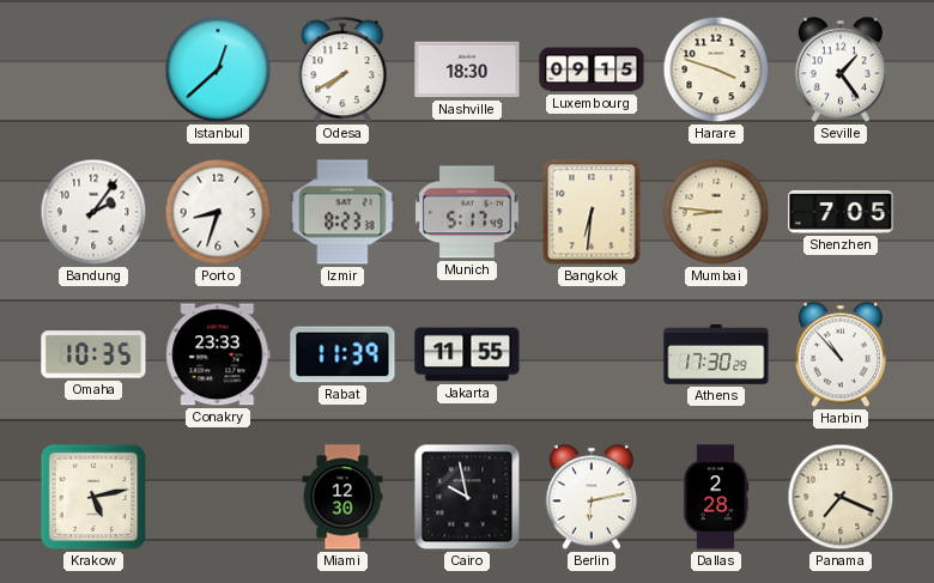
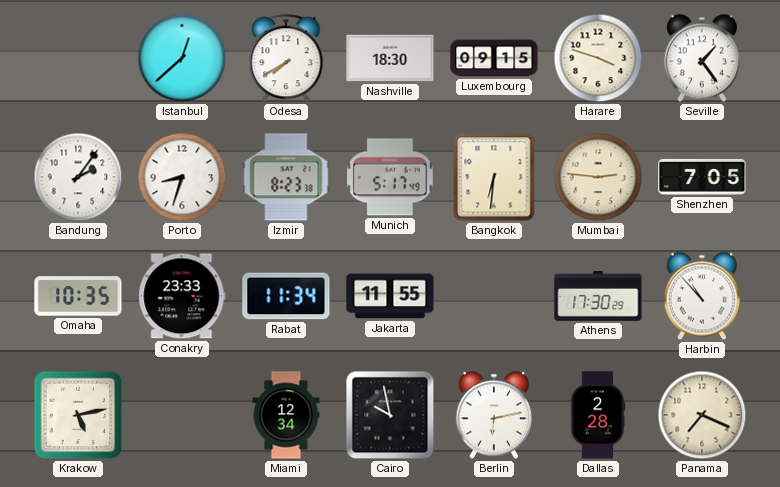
Mumbai: 8:46 -> 2:46 (598, 177)
Rabat: 11:39 -> 11:34 (286, 296)
Miami: 12:30 -> 12:34 (286, 415)
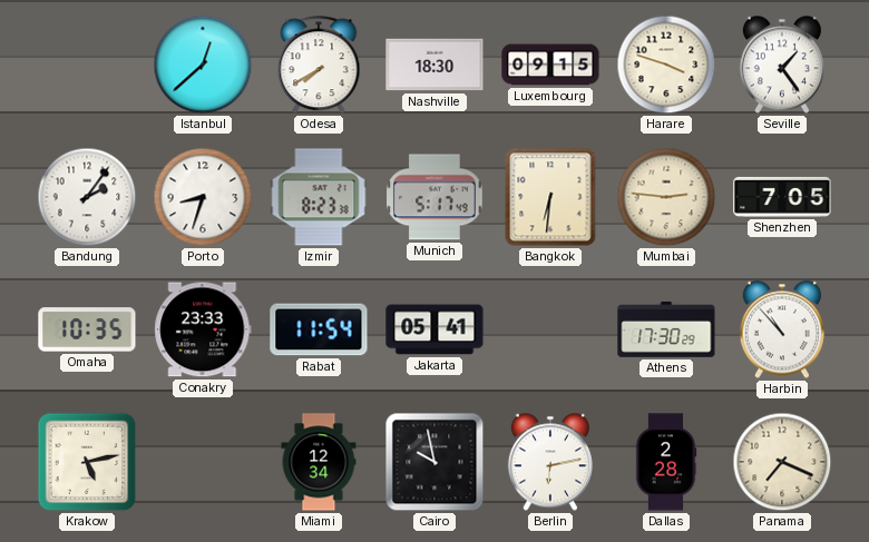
Rabat: 11:34 -> 11:54 (319, 329)
Jakarta: 11:55 -> 05:41 (434, 329)
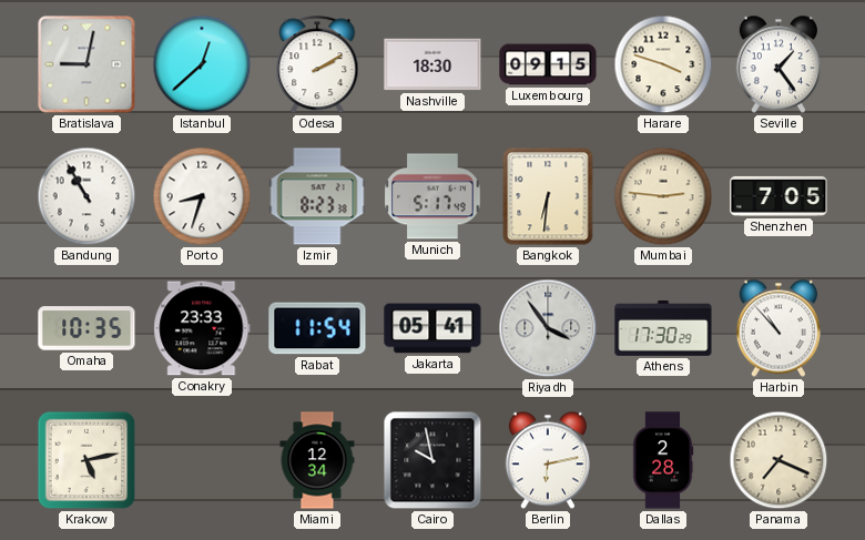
Bratislava: none -> 9:02 (86, 64)
Odesa: 7:40 -> 2:10 (317, 65)
Bandung: 2:06 -> 10:55 (86, 196)
Riyadh: none -> 3:54 (548, 328)
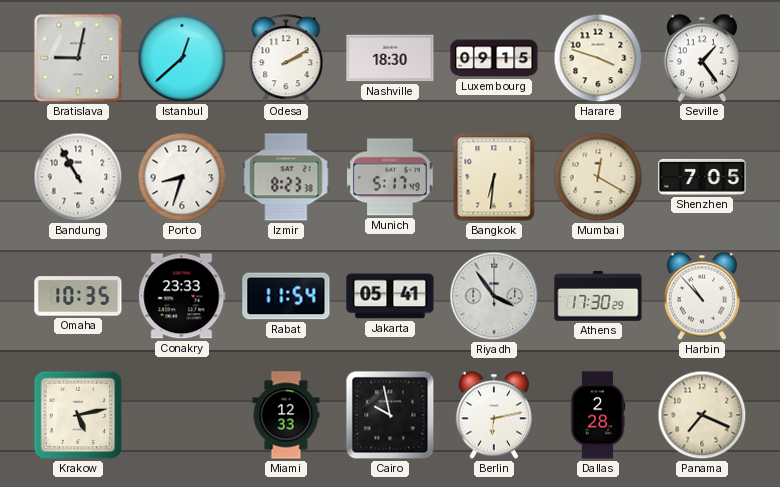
Mumbai: 2:46 -> 12:20 (598, 177)
Miami: 12:34 -> 12:33 (286, 415)
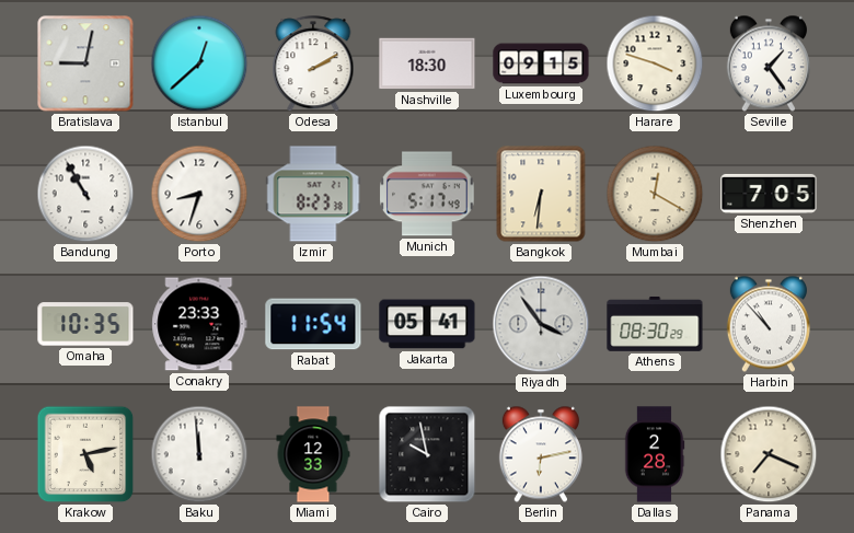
Athens: 17:30 -> 08:30 (655, 324)
Baku: none -> 11:59 (199, 454)
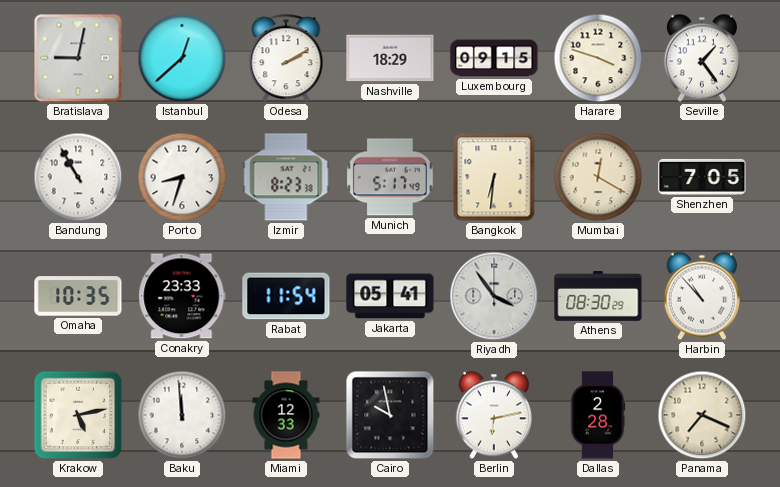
Nashville: 18:30 -> 18:29 (390, 58)
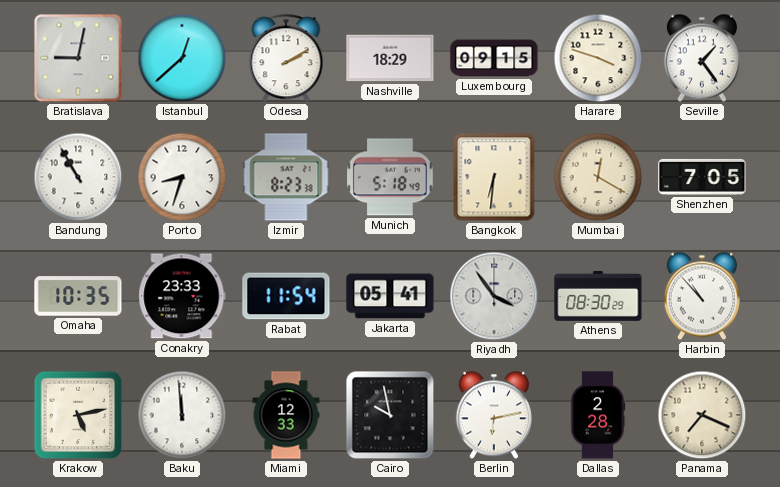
Munich: 5:17 -> 5:18 (390, 177)
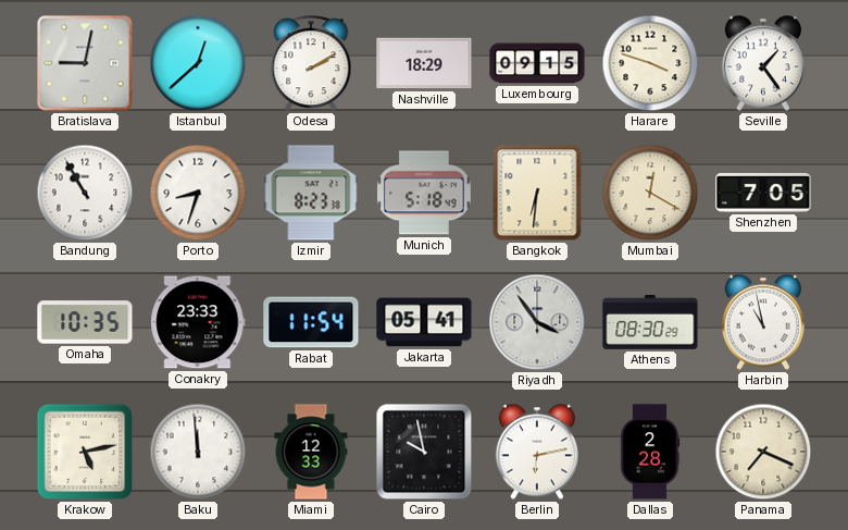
Harbin: 10:53 -> 10:58 (763, 322)
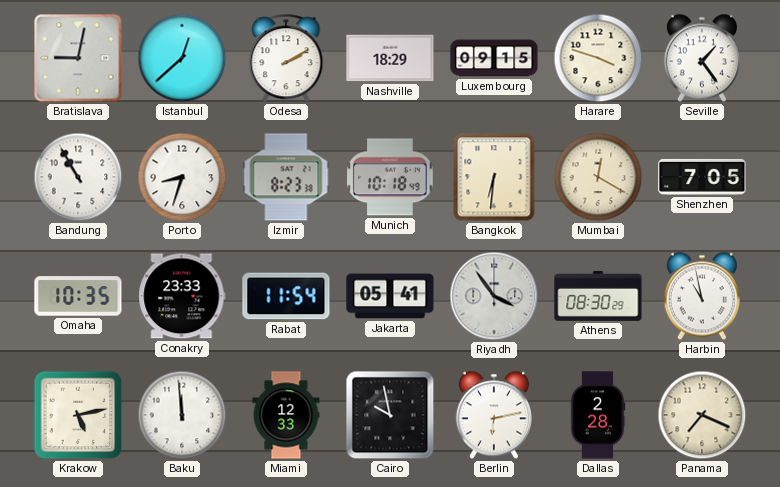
Munich: 5:18 -> 10:18 (390, 177)
